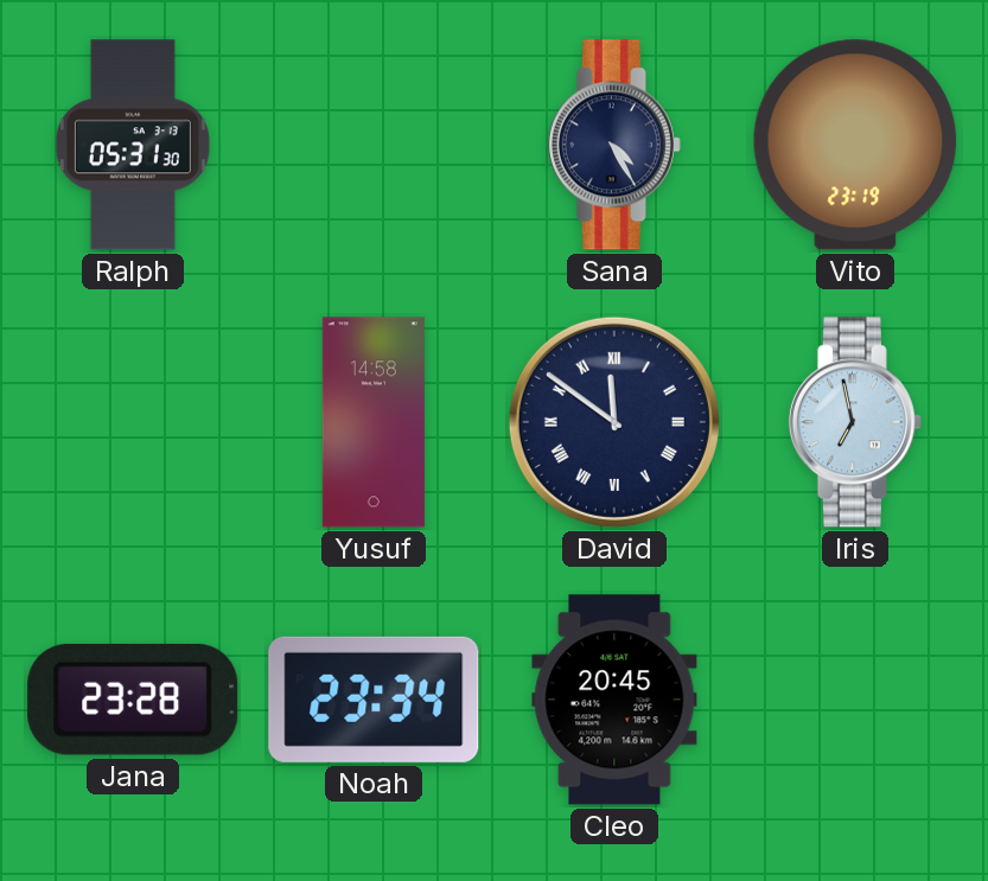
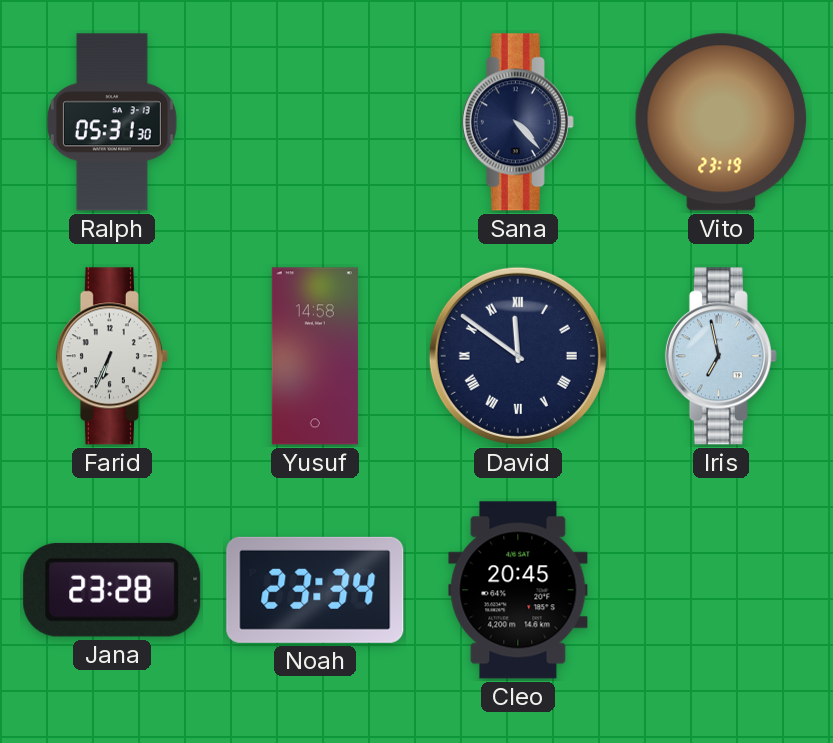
Sana: 4:25 -> 4:23 (518, 122)
Farid: none -> 6:34 (112, 356)
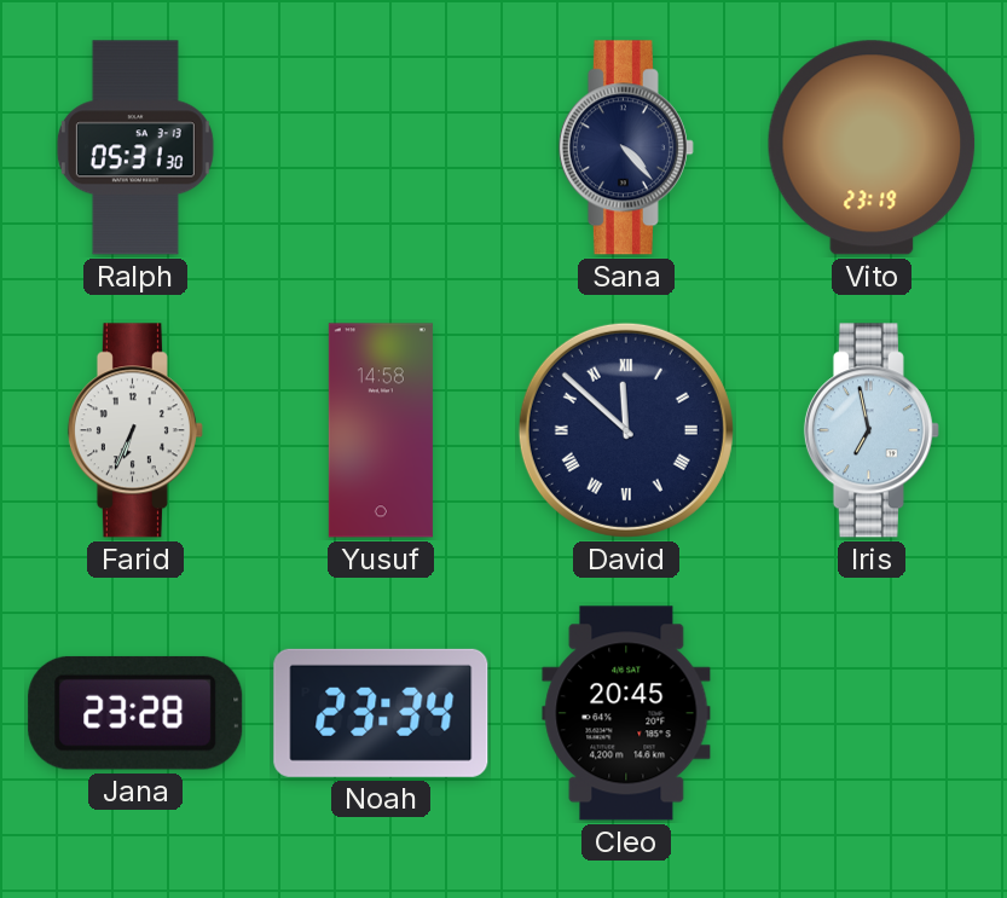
David: 11:51 -> 11:52 (626, 430)
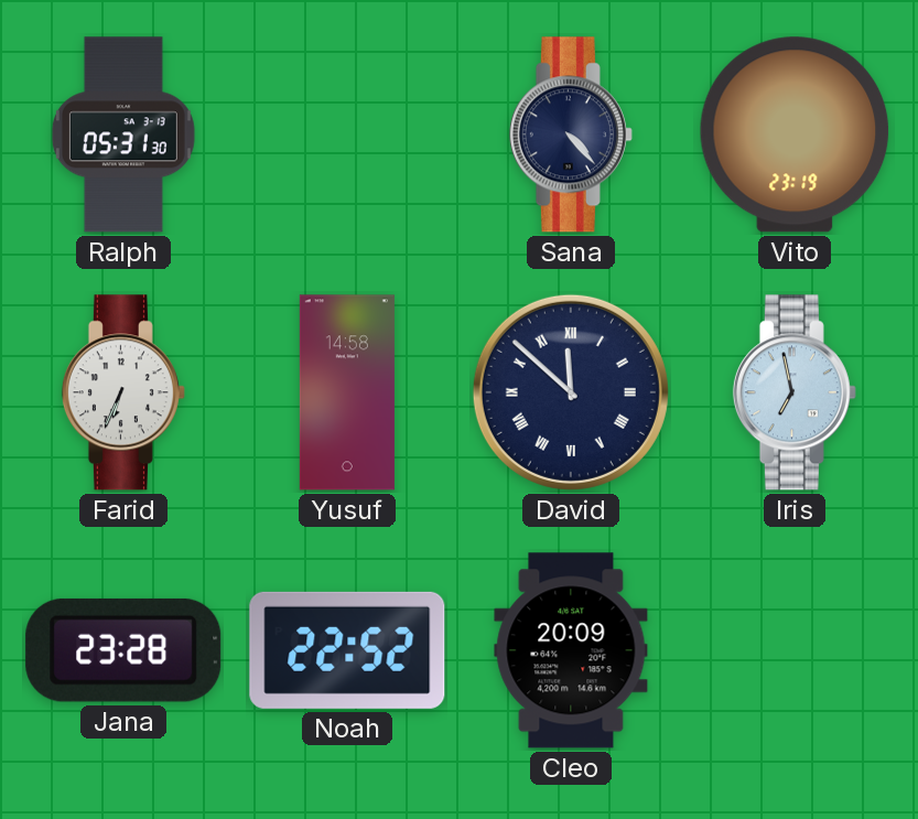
Noah: 23:34 -> 22:52 (347, 650)
Cleo: 20:45 -> 20:09 (571, 650)
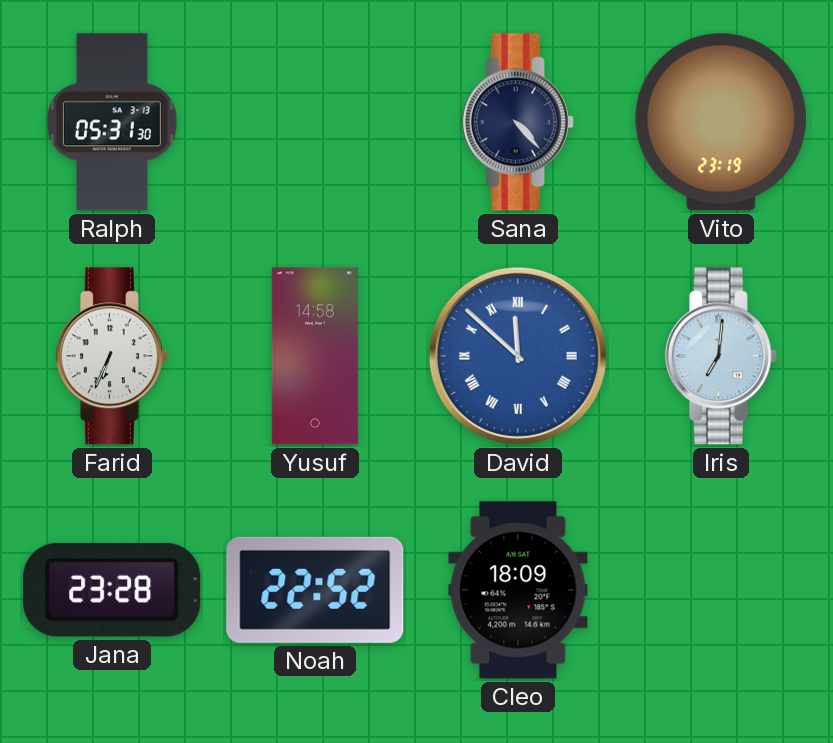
David dial: navy -> blue (518, 356)
Iris: 6:58 -> 7:01 (721, 356)
Cleo: 20:09 -> 18:09 (518, 590)
